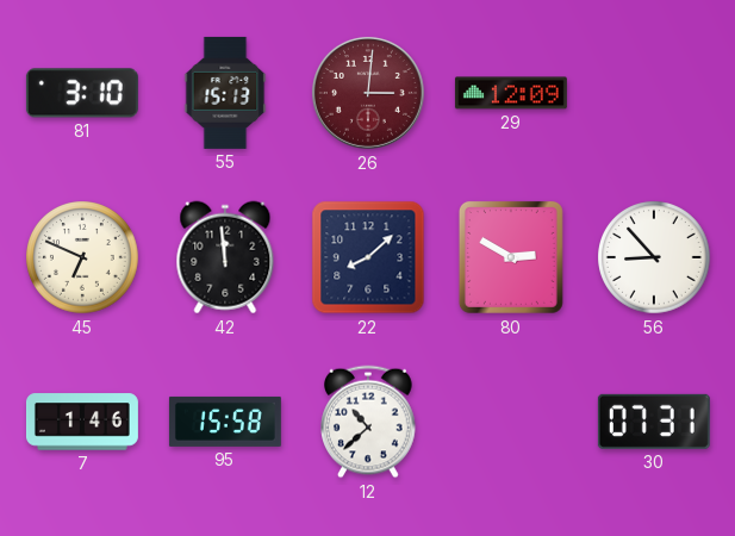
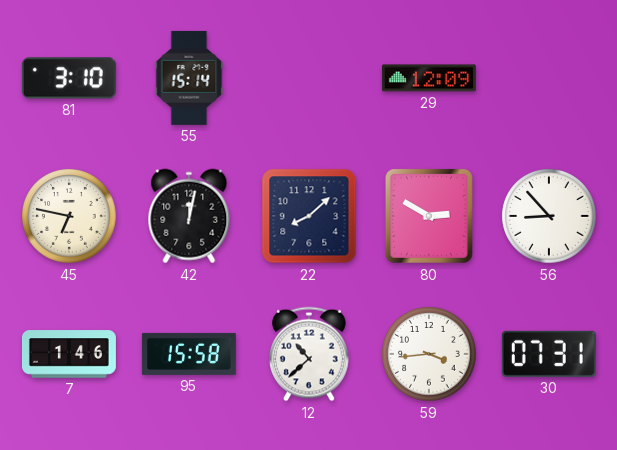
55: 15:13 -> 15:14 (189, 78)
26: 3:01 -> none (368, 93)
45: 6:49 -> 6:47 (69, 216)
42: 11:59 -> 12:02 (189, 216)
59: none -> 3:44 (429, 354)
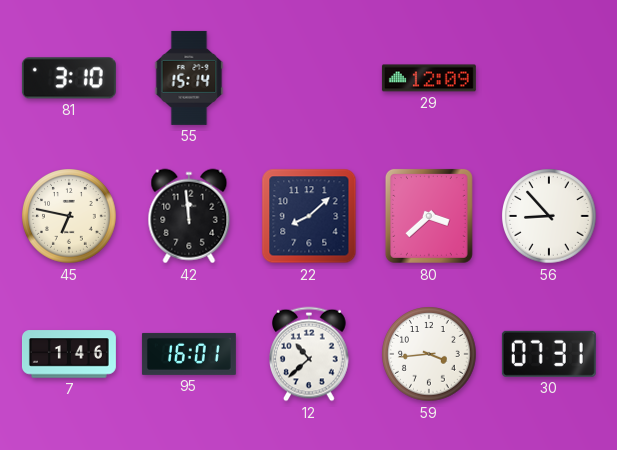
42: 12:02 -> 11:59 (189, 216)
80: 2:50 -> 3:38 (429, 216)
95: 15:58 -> 16:01 (189, 354)
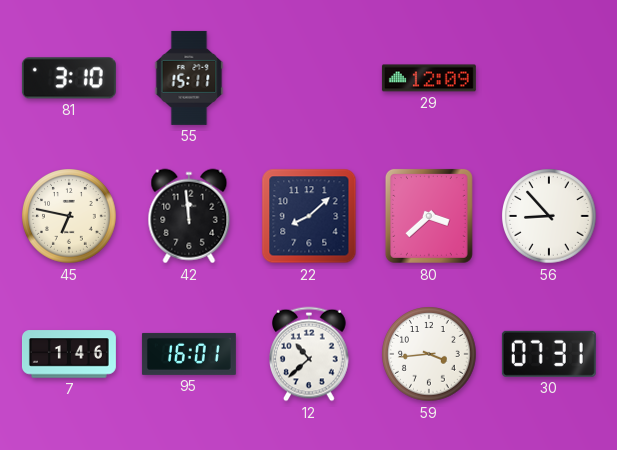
55: 15:14 -> 15:11 (189, 78)
